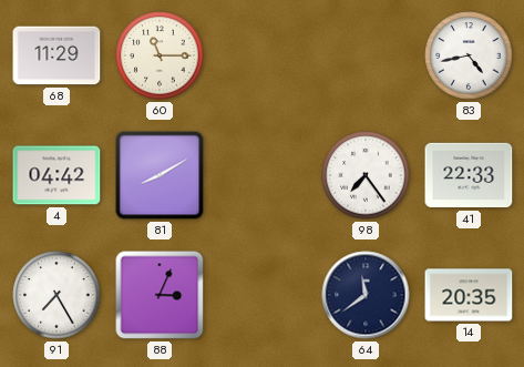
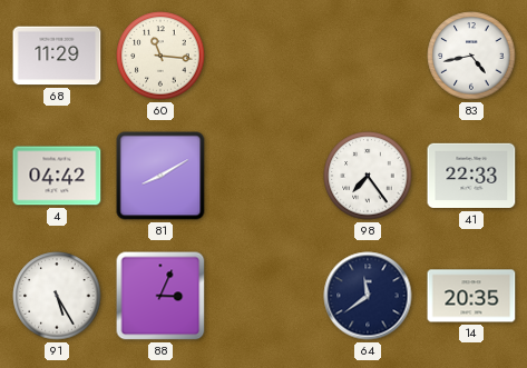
60: 11:15 -> 11:16 (160, 56)
91: 7:25 -> 5:25 (57, 296)
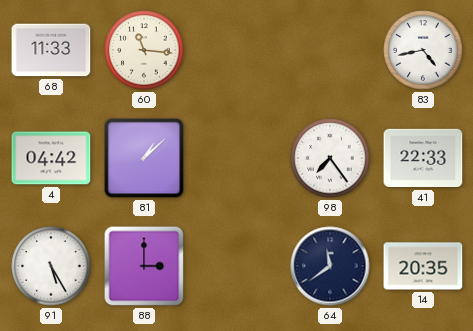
68: 11:29 -> 11:33 (51, 50)
81: 8:10 -> 1:08 (144, 158)
88: 3:04 -> 3:00 (144, 266)
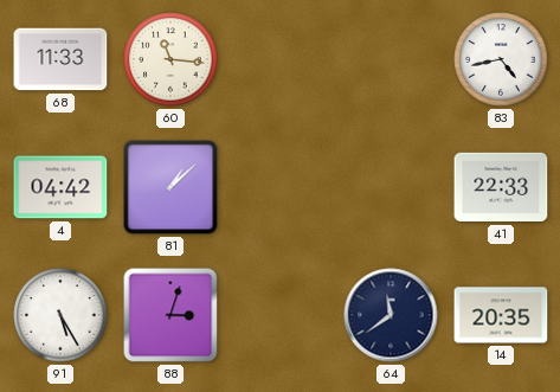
98: 7:24 -> none (330, 158)
88: 3:00 -> 3:03 (170, 315)
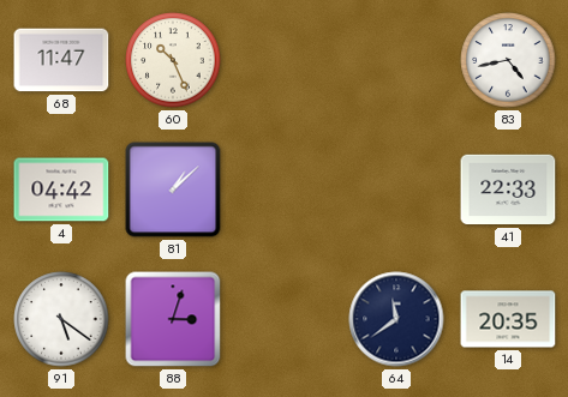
68: 11:33 -> 11:47 (61, 60)
60: 11:16 -> 10:26 (173, 60)
91: 5:25 -> 5:21 (61, 319)
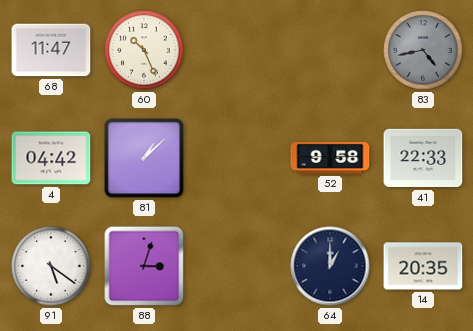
83 dial: white -> grey (423, 50)
52: none -> 9:58 (330, 158)
64: 11:39 -> 1:00 (330, 266)
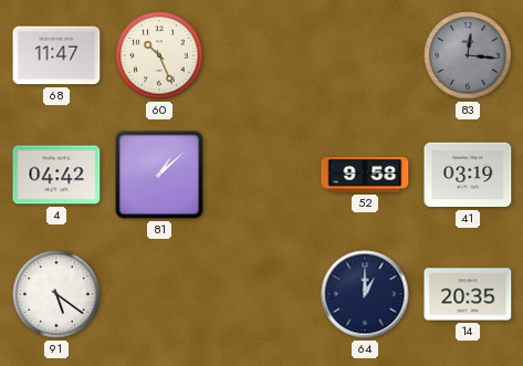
83: 4:43 -> 12:16 (468, 55)
41: 22:33 -> 03:19 (468, 175)
88: 3:03 -> none (144, 266)
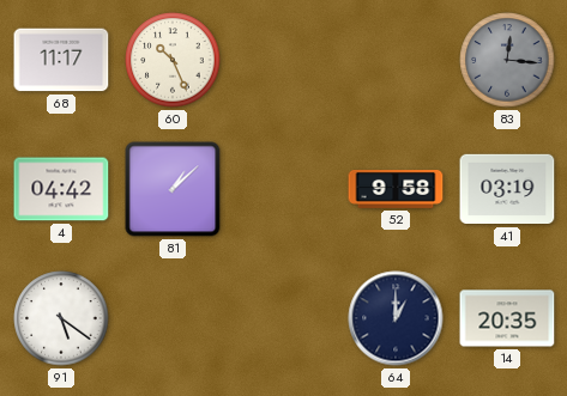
68: 11:47 -> 11:17 (61, 60)
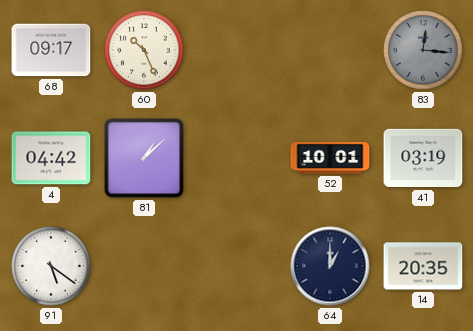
68: 11:17 -> 09:17 (51, 50)
52: 9:58 -> 10:01 (330, 158)
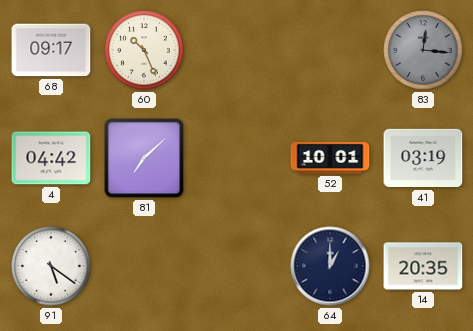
81: 1:08 -> 7:08 (144, 158)
